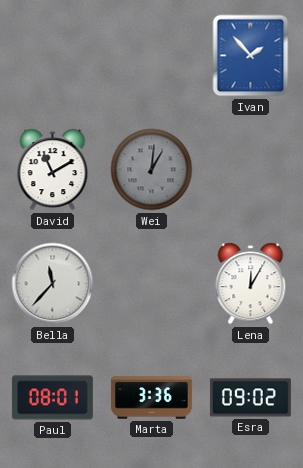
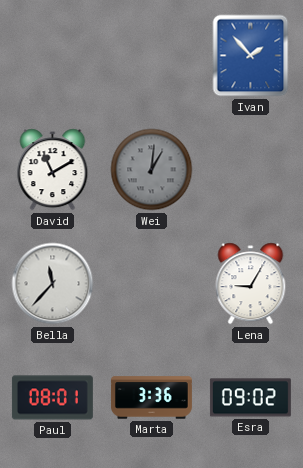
Lena: 12:05 -> 9:05 (251, 284)
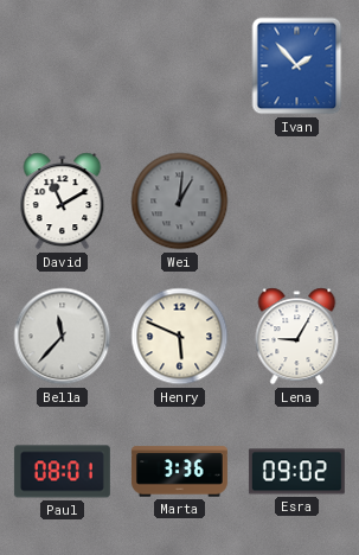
Henry: none -> 5:49 (180, 337)
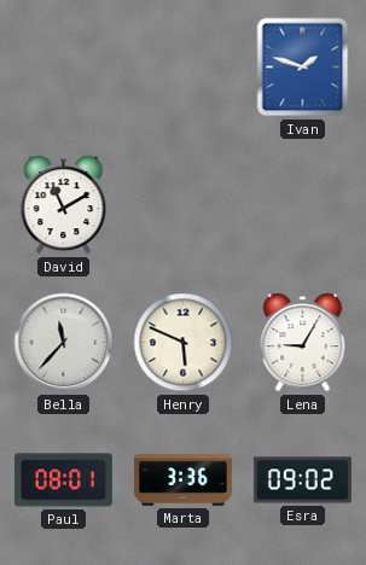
Ivan: 1:53 -> 1:48 (303, 68)
Wei: 1:01 -> none (180, 202)
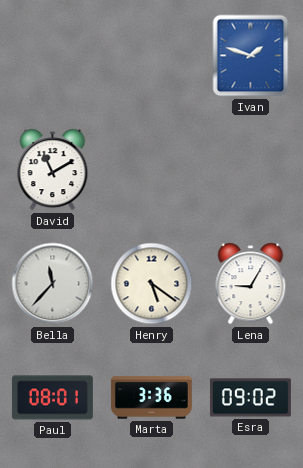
Henry: 5:49 -> 5:21 (152, 284)
